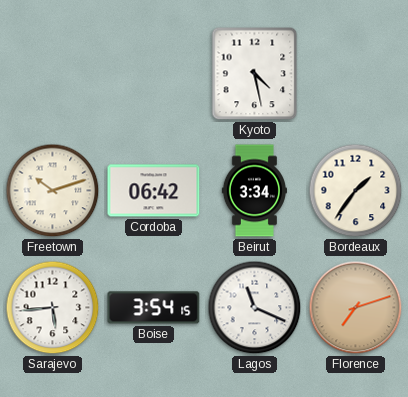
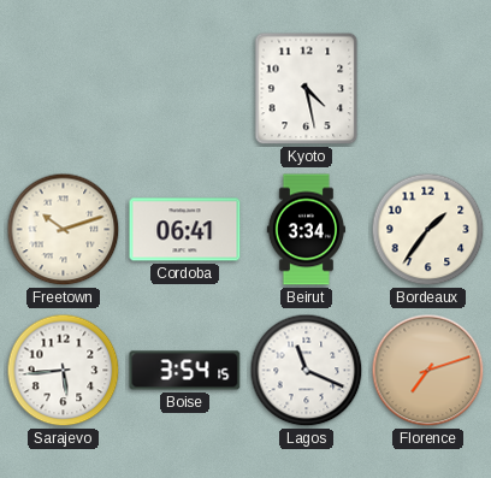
Cordoba: 06:42 -> 06:41 (185, 230)
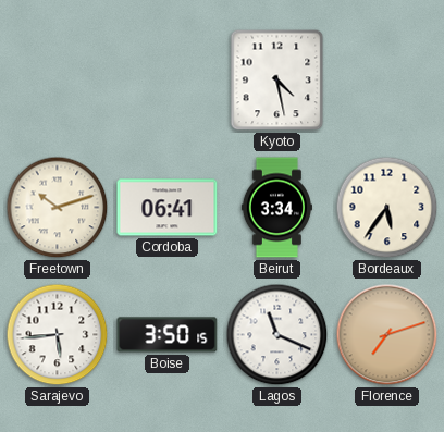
Bordeaux: 1:36 -> 5:36 (387, 208)
Boise: 3:54 -> 3:50 (168, 335)
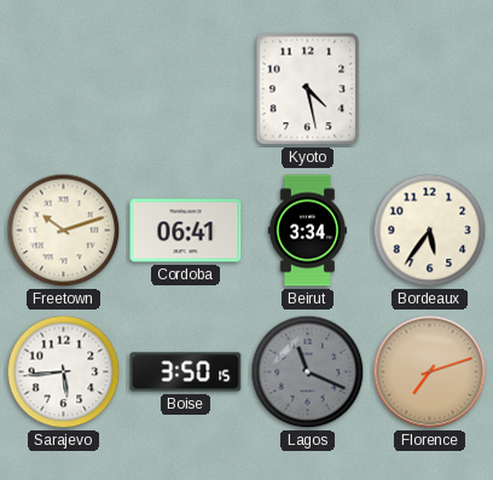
Lagos dial: white -> grey (308, 372)
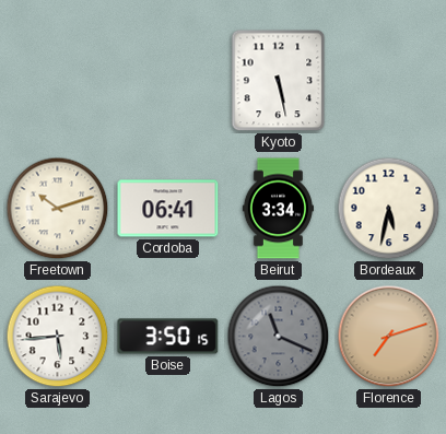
Kyoto: 4:28 -> 5:28 (279, 81)
Bordeaux: 5:36 -> 5:32 (389, 209)
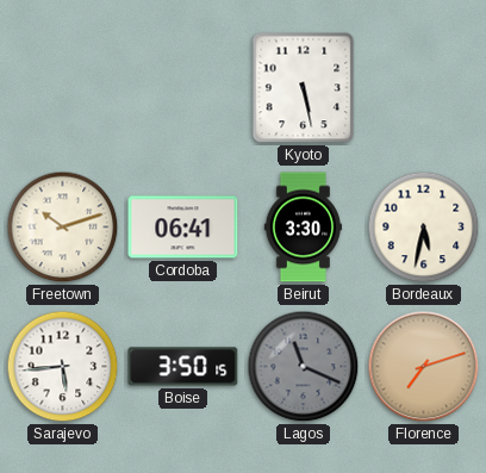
Beirut: 3:34 -> 3:30 (303, 228)
